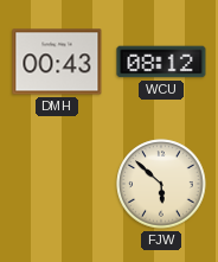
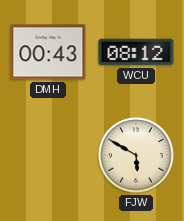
FJW: 5:52 -> 5:50 (136, 155)
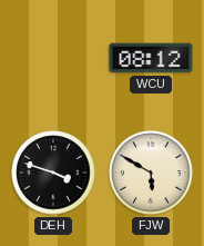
DMH: 00:43 -> none (48, 52)
DEH: none -> 3:48 (53, 173)
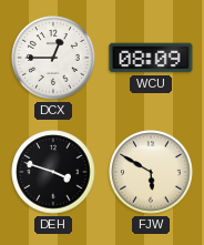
DCX: none -> 12:45 (53, 58)
WCU: 08:12 -> 08:09 (151, 58)
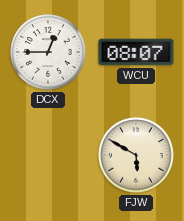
WCU: 08:09 -> 08:07 (136, 52)
DEH: 3:48 -> none (53, 172)
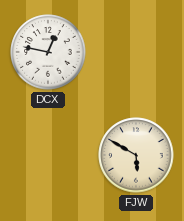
DCX: 12:45 -> 12:47 (48, 52)
WCU: 08:07 -> none (136, 52)
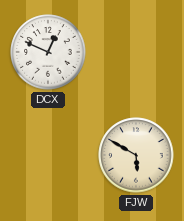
DCX: 12:47 -> 12:49 (48, 52)
